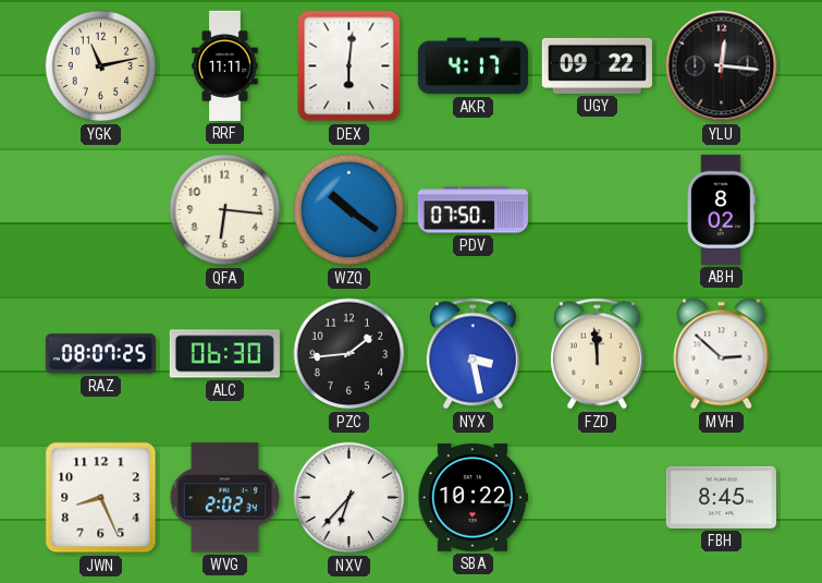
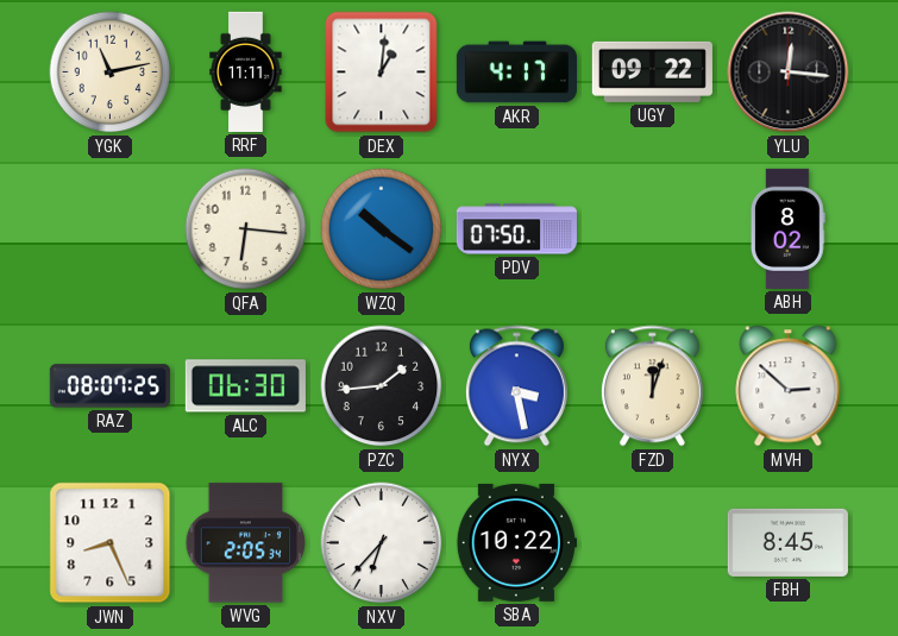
DEX: 6:01 -> 1:01 (382, 73)
FZD: 11:59 -> 12:03 (652, 386)
WVG: 2:02 -> 2:05 (246, 543)
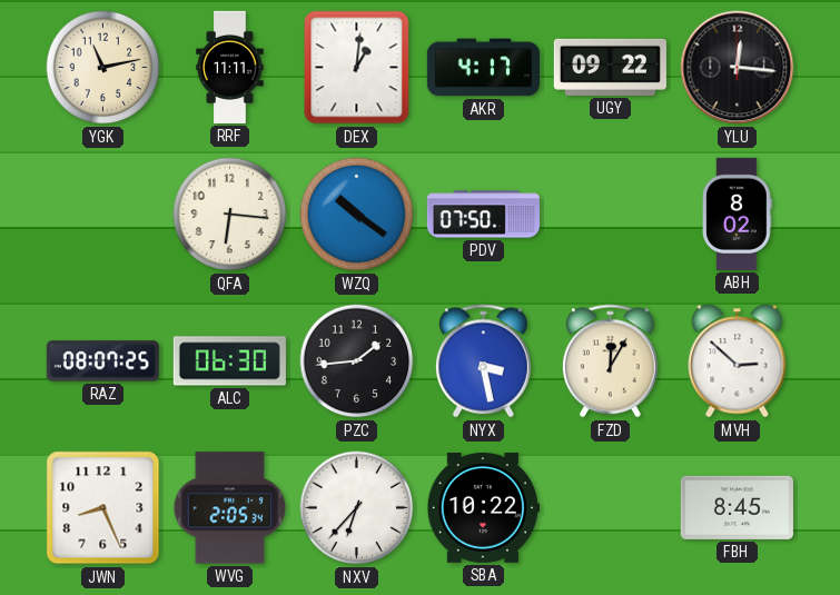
FZD: 12:03 -> 12:05 (610, 361)
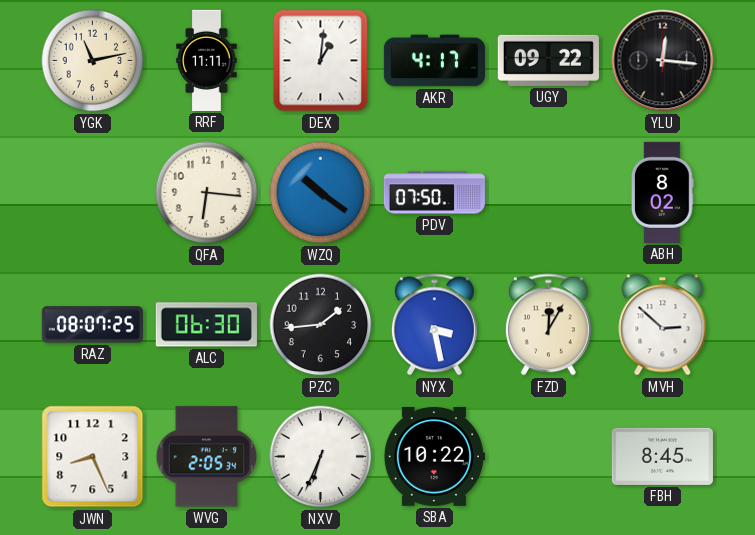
NXV: 6:37 -> 6:34 (321, 457)
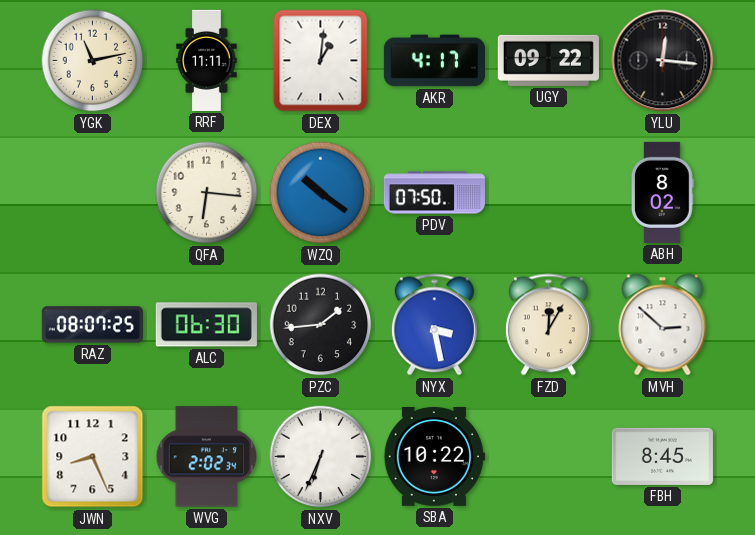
WVG: 2:05 -> 2:02 (207, 457)
